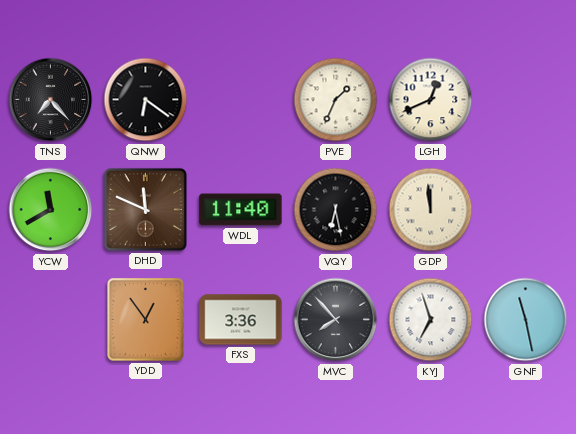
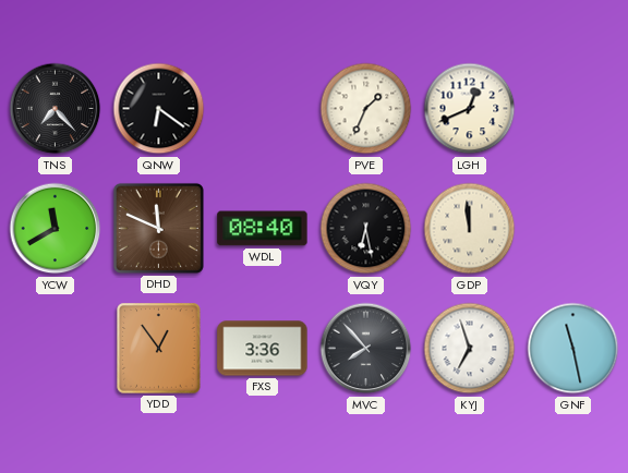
WDL: 11:40 -> 08:40 (263, 229)
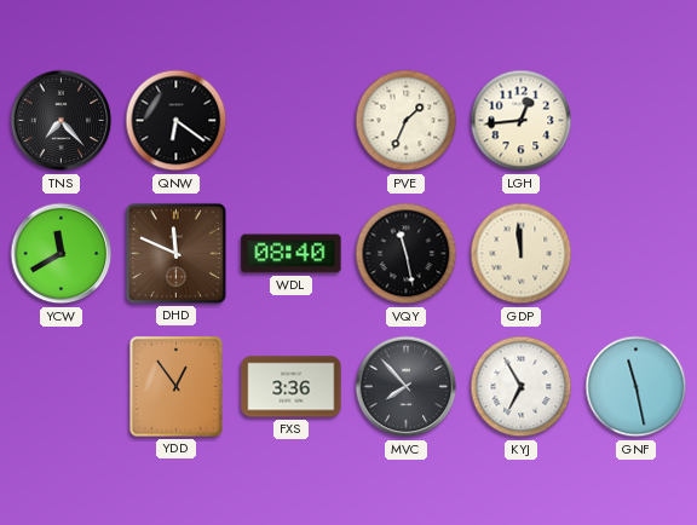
LGH: 12:41 -> 12:44 (522, 121)
VQY: 6:28 -> 11:28 (407, 254)
KYJ: 6:57 -> 6:55 (522, 387)
